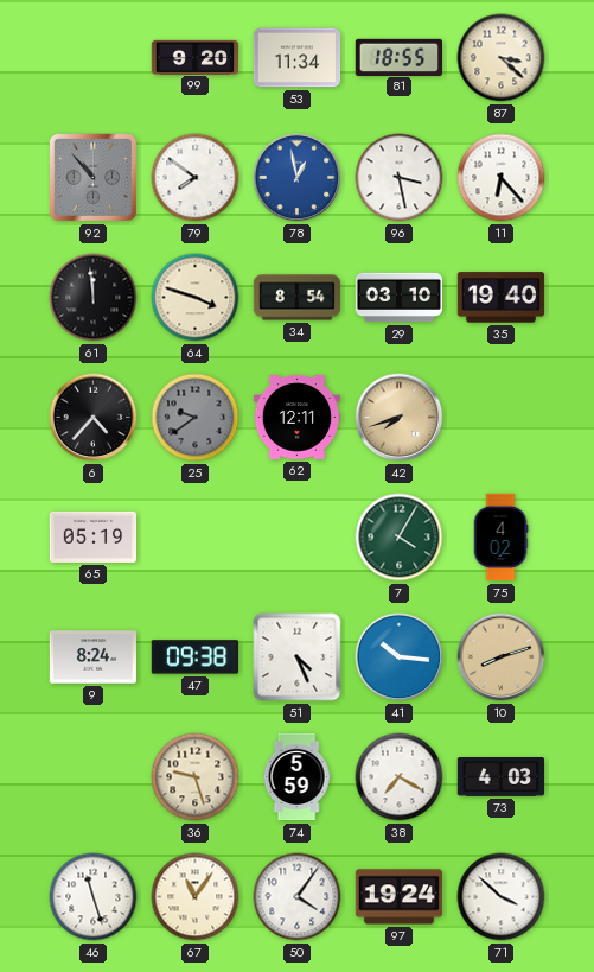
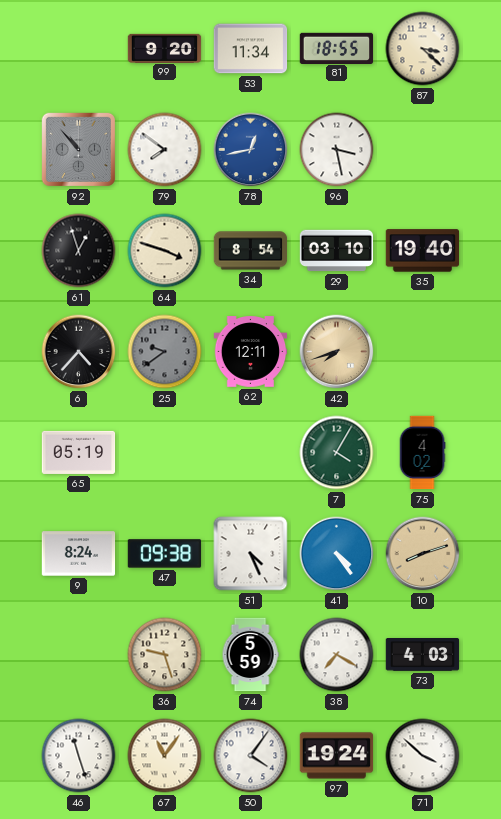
78: 12:58 -> 12:43 (251, 150)
11: 6:23 -> none (502, 178)
61: 11:59 -> 12:57 (79, 251)
41: 10:16 -> 4:24 (337, 554)
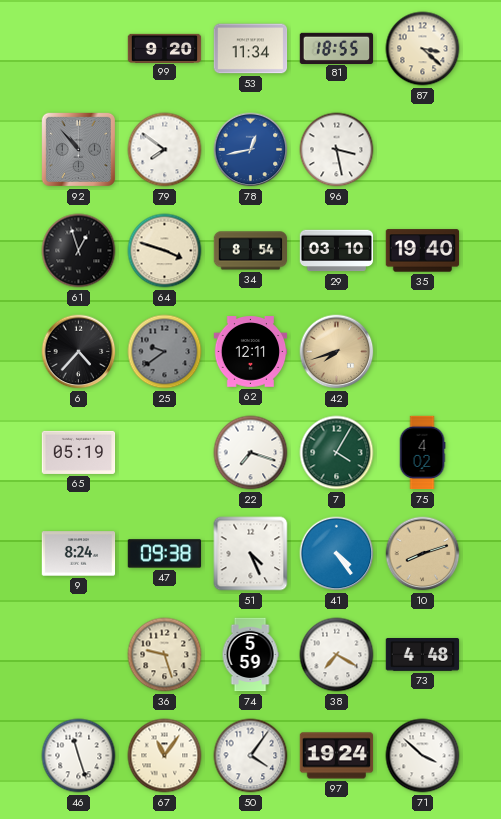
22: none -> 7:18 (251, 453)
73: 4:03 -> 4:48 (423, 655)
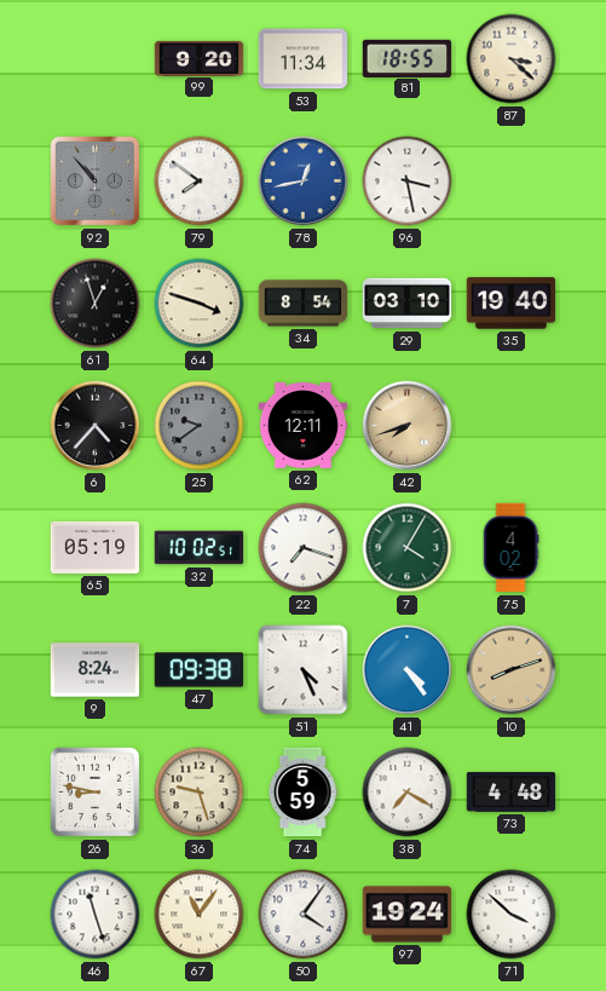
32: none -> 10:02 (200, 548)
26: none -> 8:47 (94, 791)
